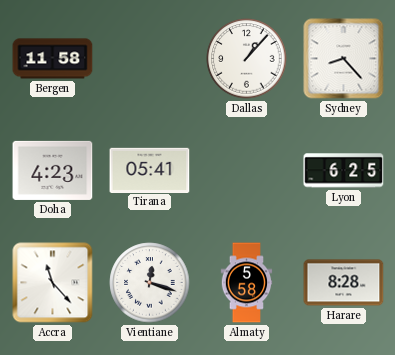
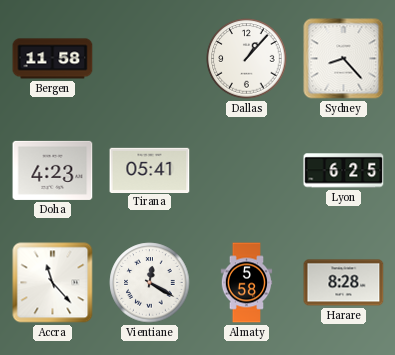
Vientiane: 12:18 -> 12:20 (150, 283)
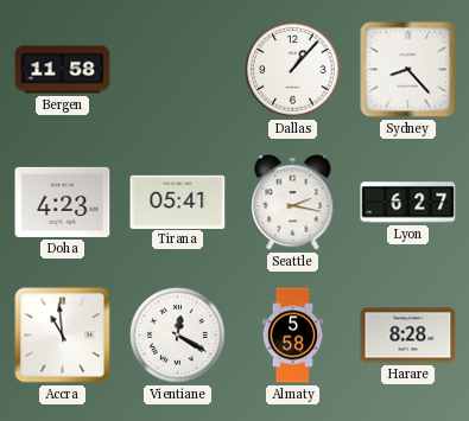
Seattle: none -> 2:17 (293, 203)
Lyon: 6:25 -> 6:27 (408, 203)
Accra: 11:23 -> 10:59 (63, 336)
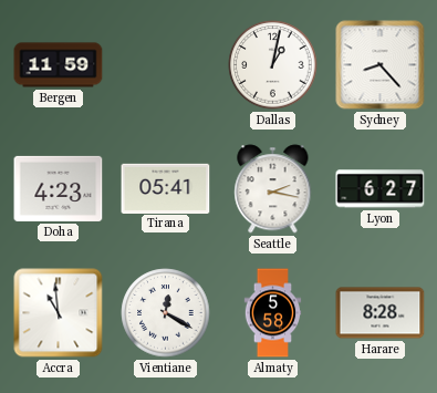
Bergen: 11:58 -> 11:59 (59, 65)
Dallas: 1:07 -> 1:02 (273, 65)
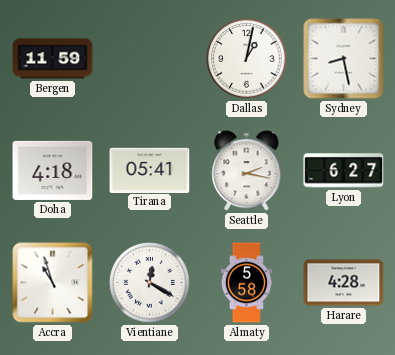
Sydney: 8:23 -> 8:28 (344, 59)
Doha: 4:23 -> 4:18 (53, 170)
Accra: 10:59 -> 10:57 (53, 283)
Harare: 8:28 -> 4:28 (344, 283)
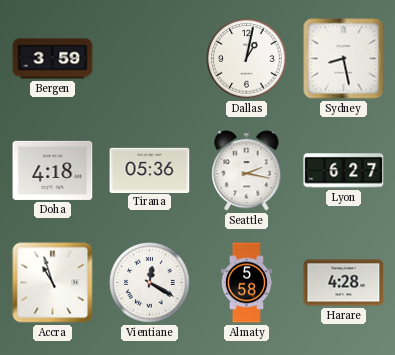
Bergen: 11:59 -> 3:59 (53, 59)
Tirana: 05:41 -> 05:36 (150, 170)
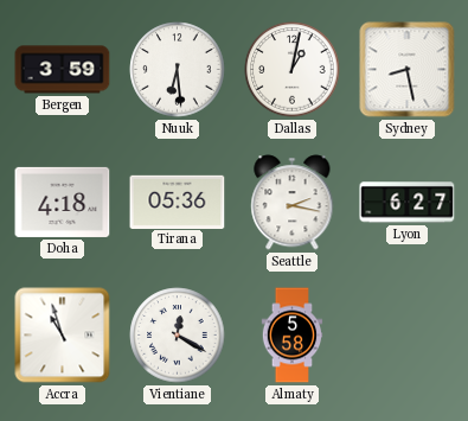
Nuuk: none -> 6:29 (178, 70)
Harare: 4:28 -> none (344, 283)
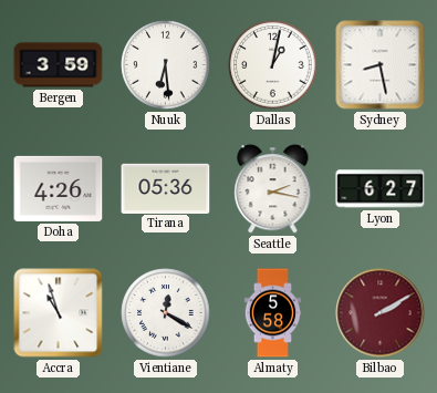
Doha: 4:18 -> 4:26 (59, 188)
Bilbao: none -> 2:10 (381, 313)
